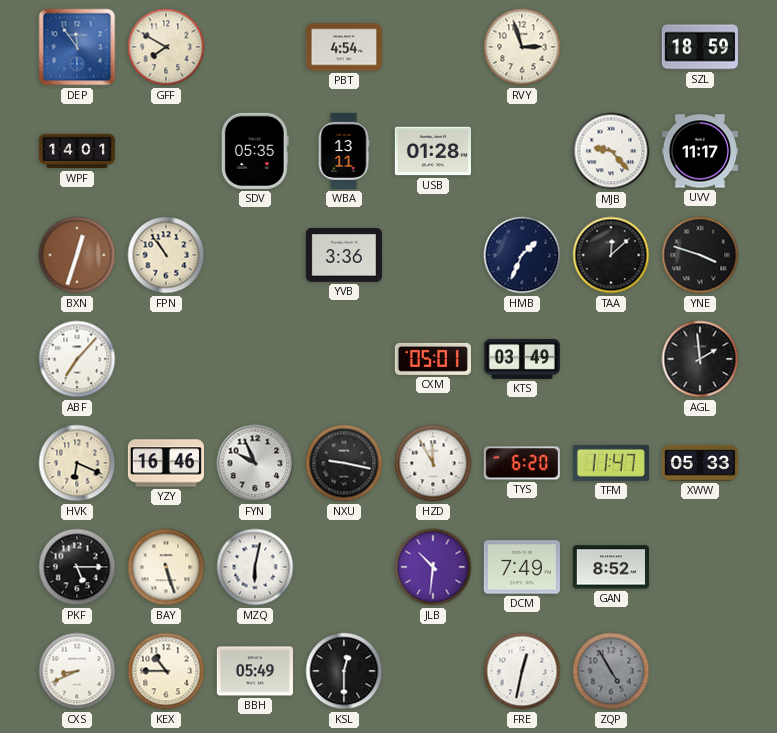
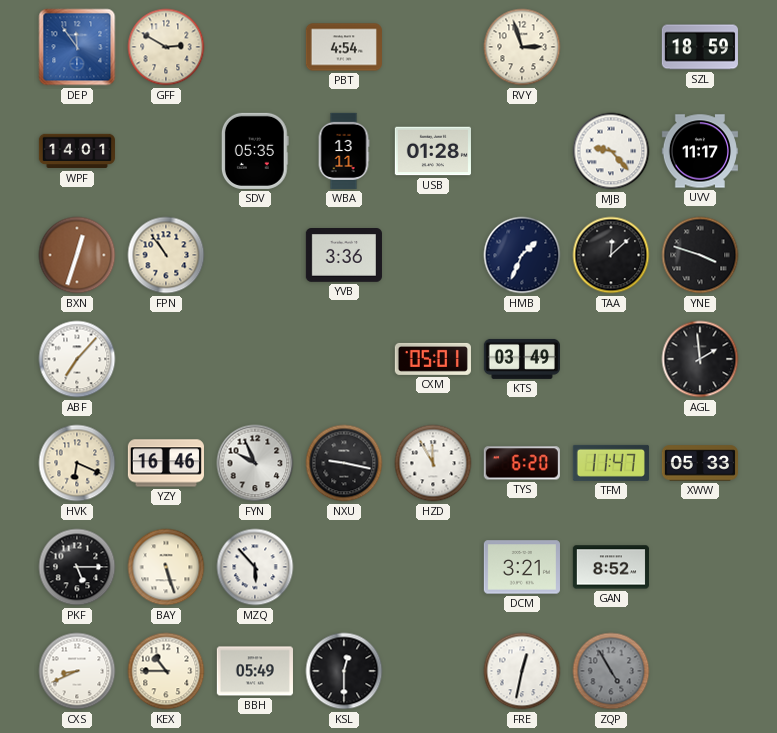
GFF: 7:50 -> 2:50 (166, 47)
MZQ: 6:02 -> 5:53 (255, 567)
JLB: 10:31 -> none (433, 567)
DCM: 7:49 -> 3:21 (522, 567)
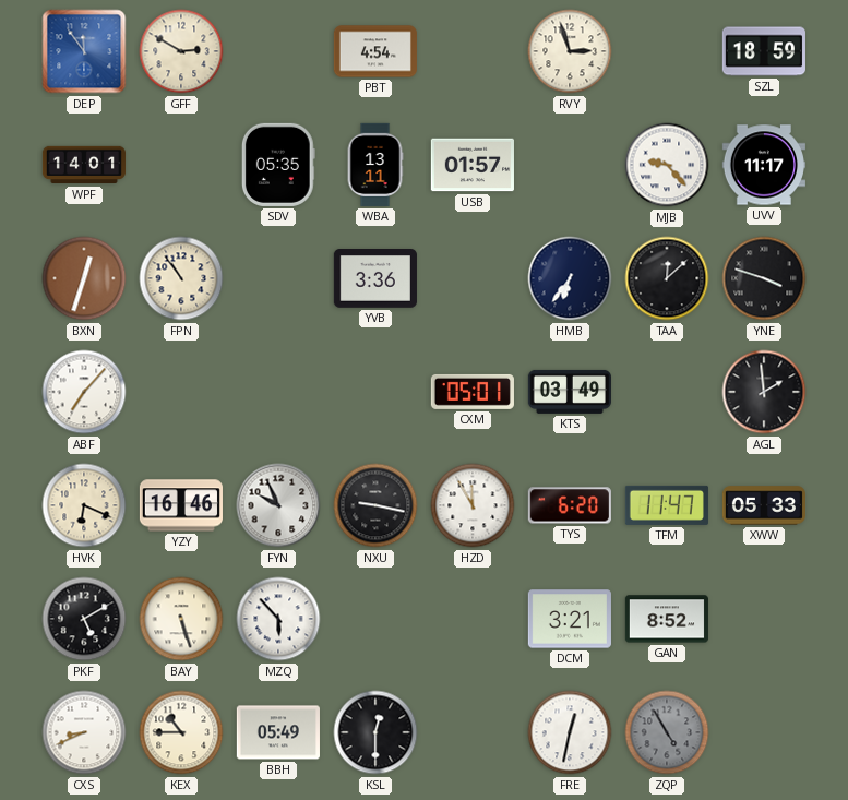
USB: 01:28 -> 01:57 (473, 165)
HMB: 1:34 -> 6:36 (570, 278)
PKF: 5:15 -> 5:10 (84, 619)
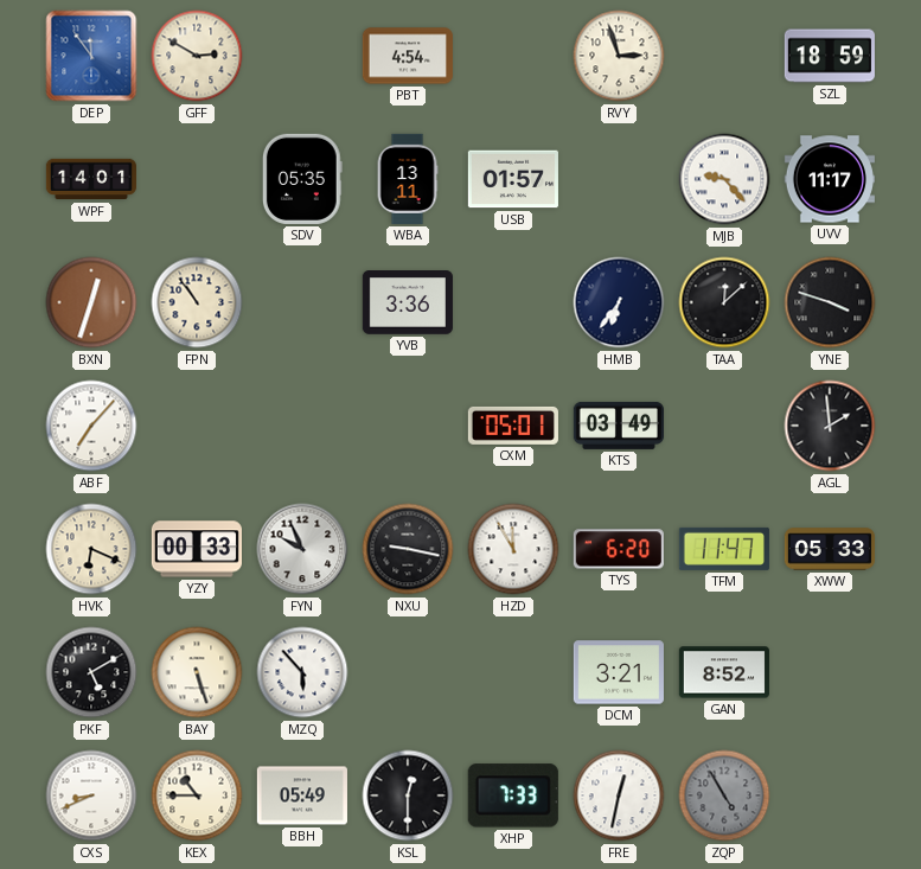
YZY: 16:46 -> 00:33 (197, 549)
XHP: none -> 7:33 (513, 795)
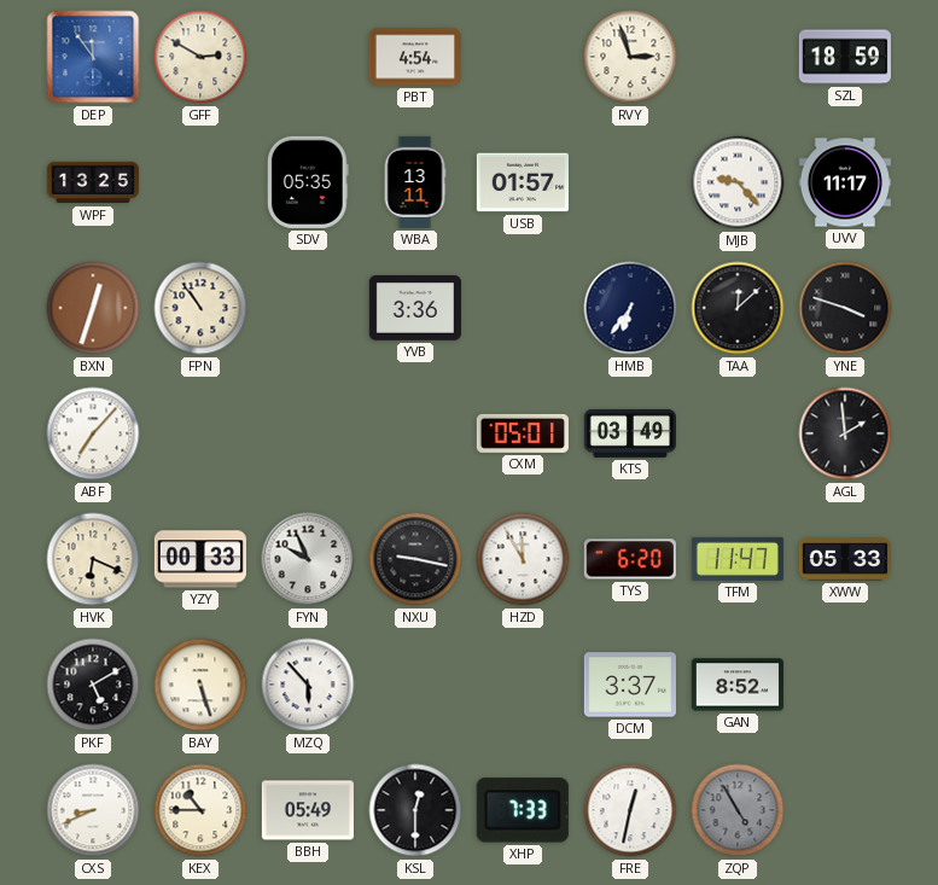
WPF: 14:01 -> 13:25 (92, 182)
DCM: 3:21 -> 3:37 (630, 685)
